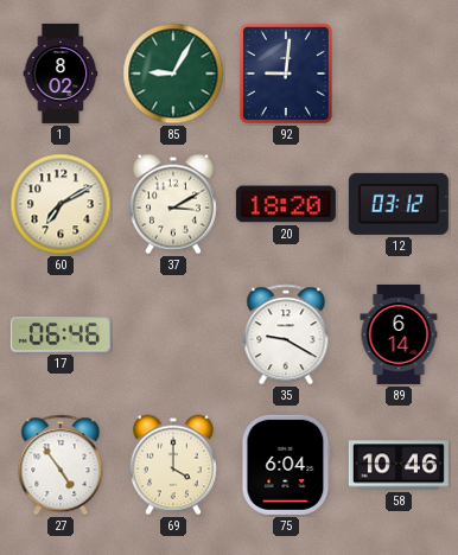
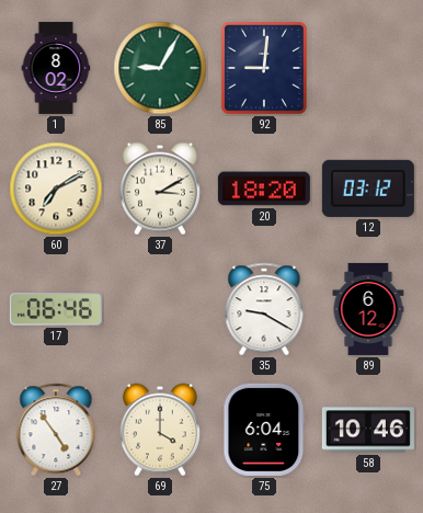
89: 6:14 -> 6:12 (368, 309)
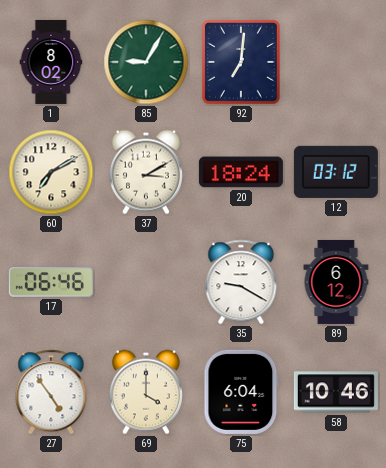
92: 9:01 -> 7:01 (241, 62)
20: 18:20 -> 18:24 (241, 172)
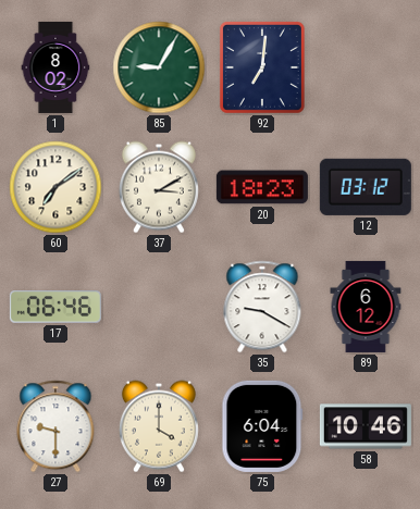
60: 7:10 -> 7:09 (55, 187)
20: 18:24 -> 18:23 (262, 187)
27: 4:54 -> 9:30 (55, 426)
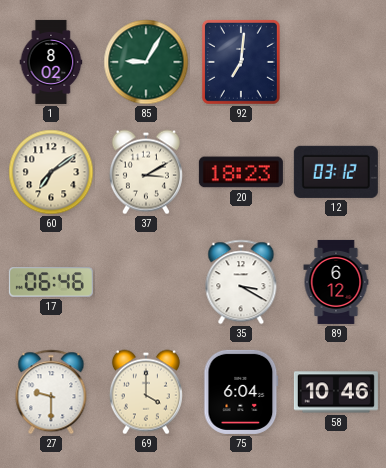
35: 9:20 -> 3:20 (241, 282)
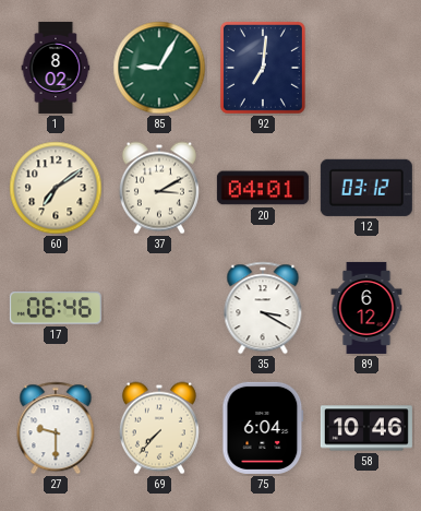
20: 18:23 -> 04:01 (263, 188)
69: 4:00 -> 7:37 (159, 428)
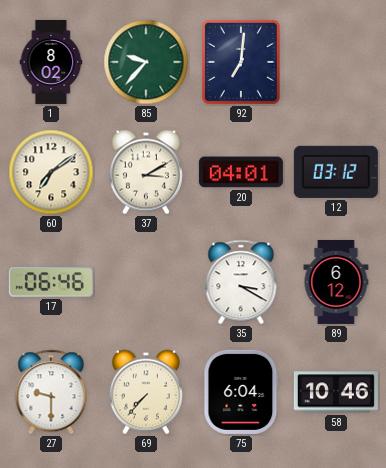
85: 9:05 -> 9:37 (146, 62)
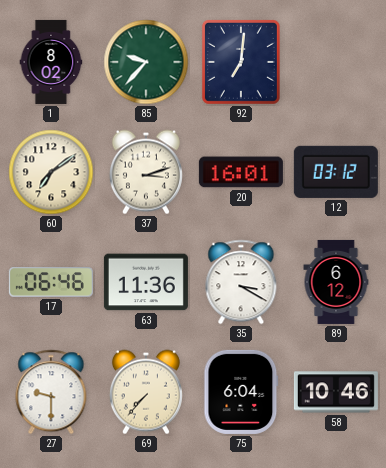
37: 3:10 -> 3:12 (146, 172)
20: 04:01 -> 16:01 (241, 172)
63: none -> 11:36 (146, 282)
